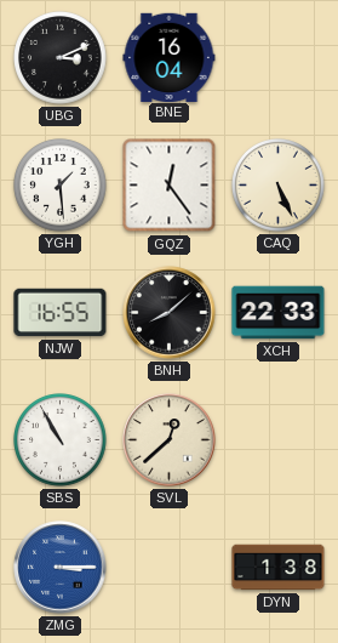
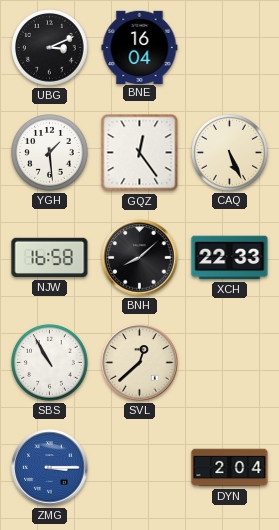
NJW: 16:55 -> 16:58 (50, 258)
DYN: 1:38 -> 2:04 (230, 468)
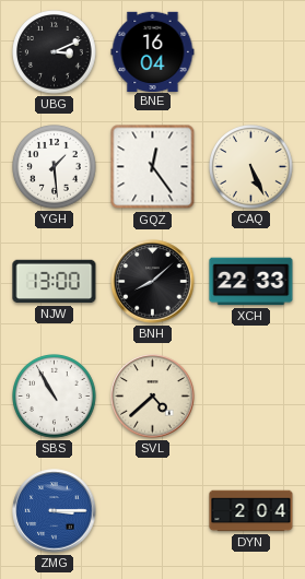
NJW: 16:58 -> 13:00 (55, 282)
SVL: 12:38 -> 4:38 (153, 397)
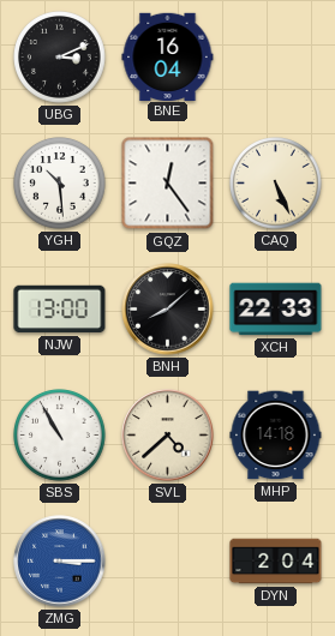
YGH: 1:29 -> 10:29 (60, 184)
MHP: none -> 14:18 (276, 436)
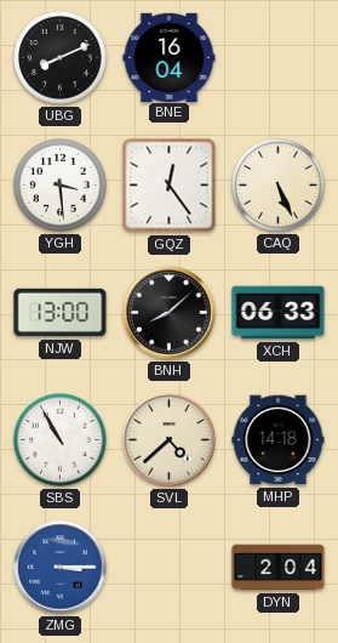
UBG: 3:11 -> 8:11 (61, 58)
YGH: 10:29 -> 3:29 (61, 186)
XCH: 22:33 -> 06:33 (279, 313)
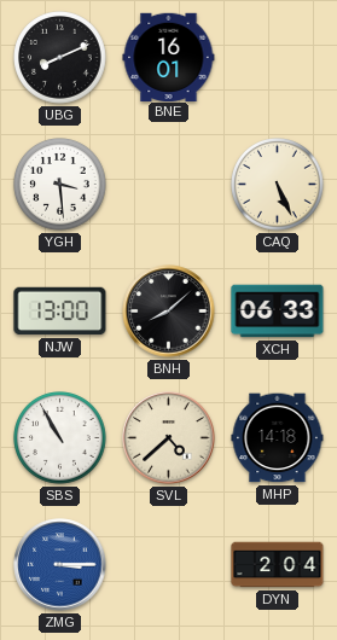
BNE: 16:04 -> 16:01 (169, 57)
GQZ: 12:24 -> none (170, 186)
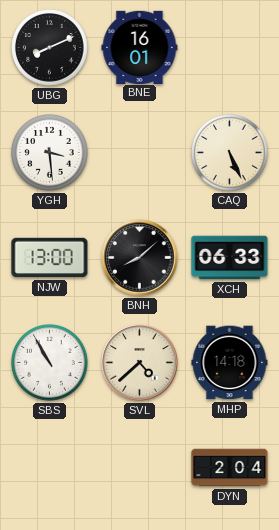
ZMG: 3:15 -> none (60, 565)
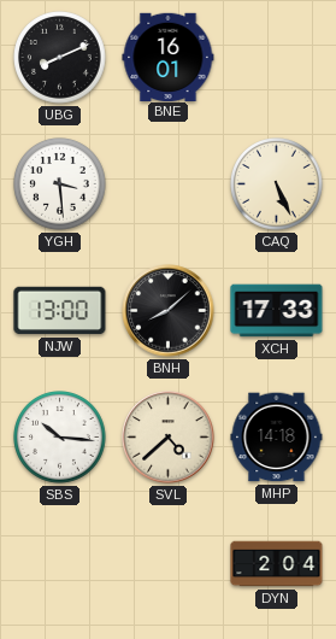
XCH: 06:33 -> 17:33 (277, 311)
SBS: 10:55 -> 10:16 (60, 438)
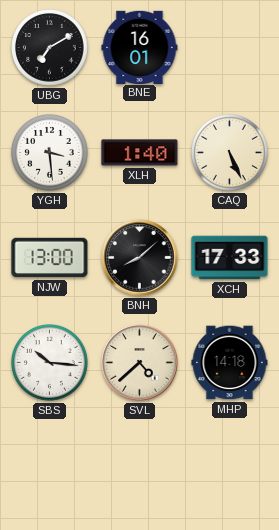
UBG: 8:11 -> 7:10 (50, 48)
XLH: none -> 1:40 (140, 153)
DYN: 2:04 -> none (277, 564)
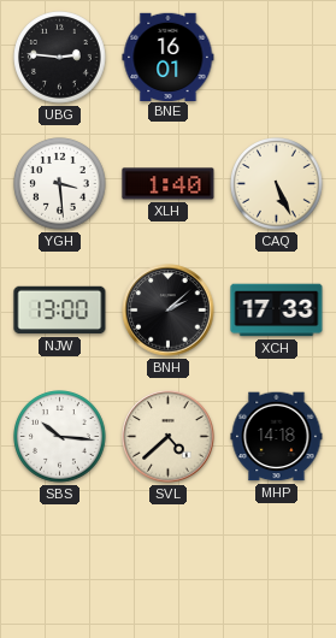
UBG: 7:10 -> 2:46 (60, 58)
BNH: 8:08 -> 2:08 (169, 311)
